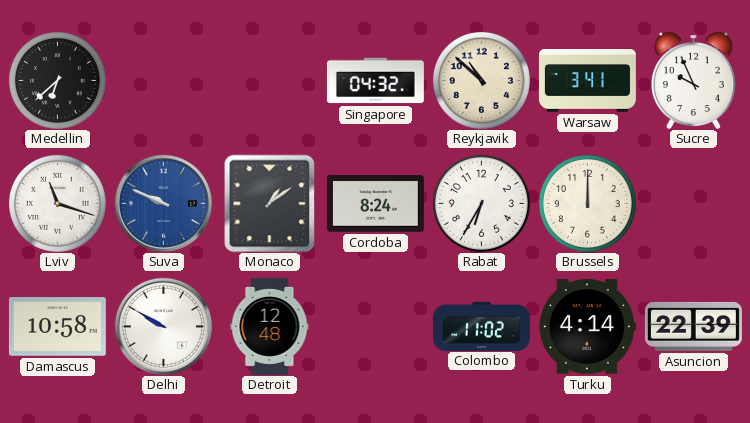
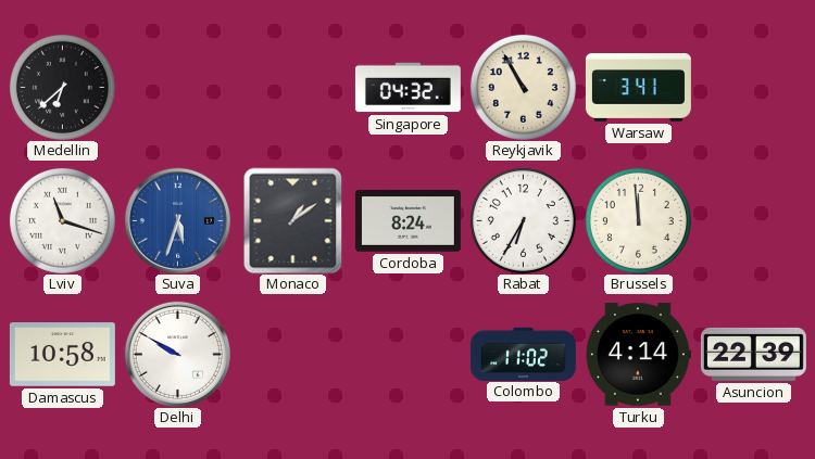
Reykjavik: 10:52 -> 10:55 (523, 87)
Sucre: 9:56 -> none (693, 80)
Suva: 9:49 -> 5:33 (177, 220)
Brussels: 12:00 -> 11:59 (638, 220)
Detroit: 12:48 -> none (270, 326)
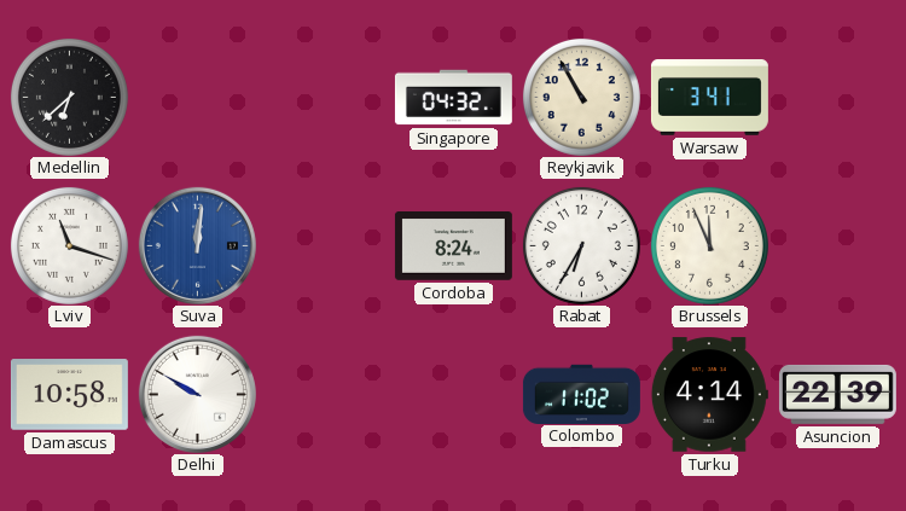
Suva: 5:33 -> 12:01 (197, 245)
Monaco: 1:09 -> none (293, 220)
Brussels: 11:59 -> 11:56 (709, 245)
